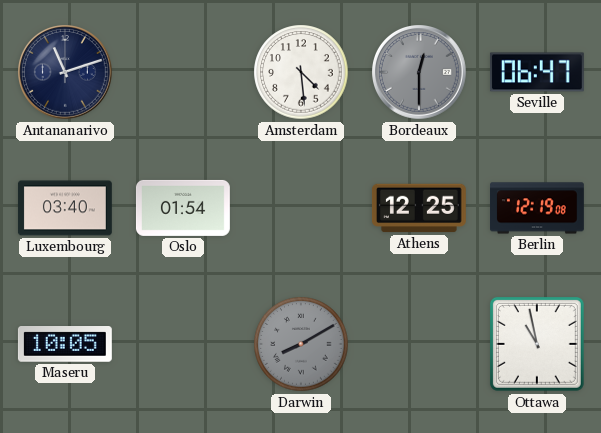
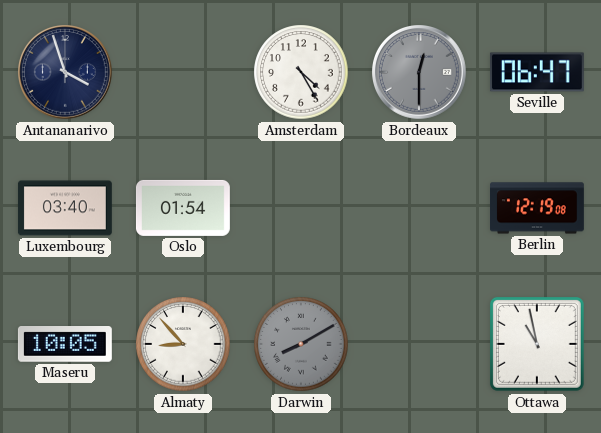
Antananarivo: 11:12 -> 3:57 (66, 73)
Amsterdam: 4:29 -> 4:25 (301, 72)
Athens: 12:25 -> none (419, 208)
Almaty: none -> 8:53 (183, 344)
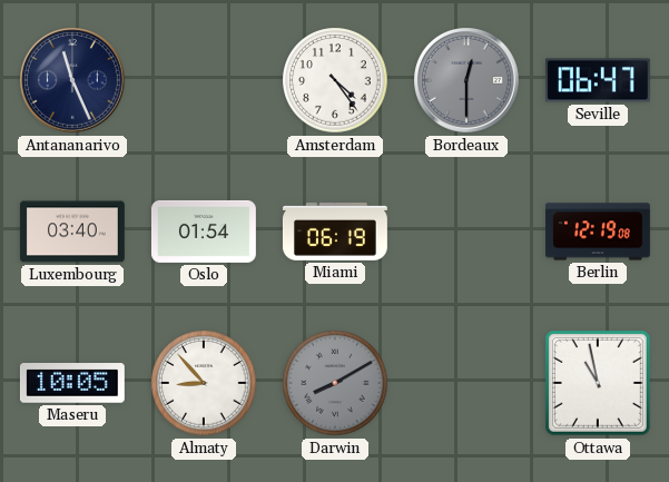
Antananarivo: 3:57 -> 11:26 (73, 81)
Amsterdam: 4:25 -> 4:24 (335, 80)
Miami: none -> 06:19 (335, 232)
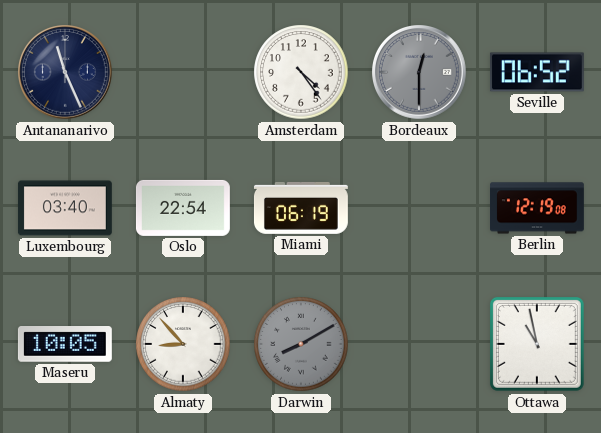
Seville: 06:47 -> 06:52 (537, 72)
Oslo: 01:54 -> 22:54 (183, 208)
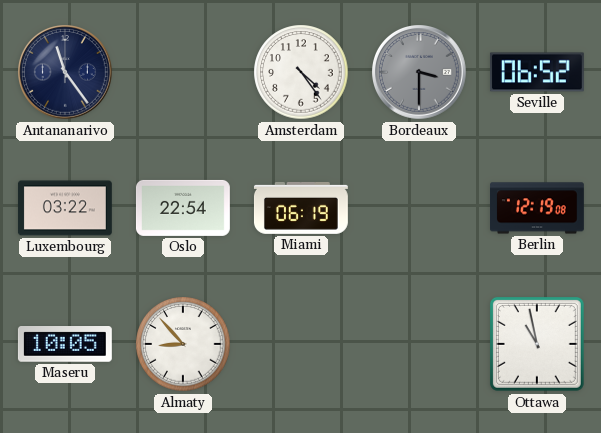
Antananarivo: 11:26 -> 11:24 (66, 73)
Bordeaux: 12:30 -> 3:30 (420, 73)
Luxembourg: 03:40 -> 03:22 (65, 208)
Darwin: 8:10 -> none (301, 344)
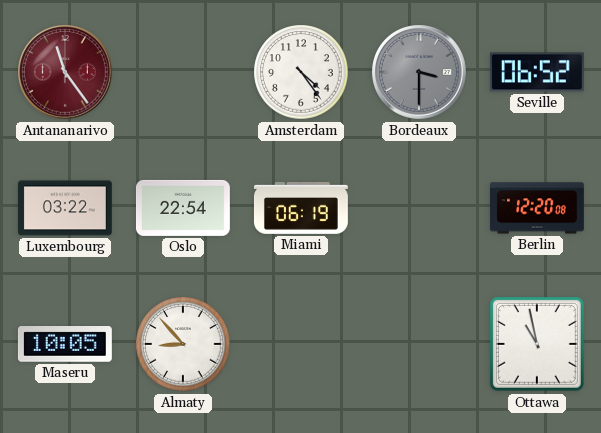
Antananarivo dial: navy -> burgundy (66, 73)
Berlin: 12:19 -> 12:20 (538, 208)
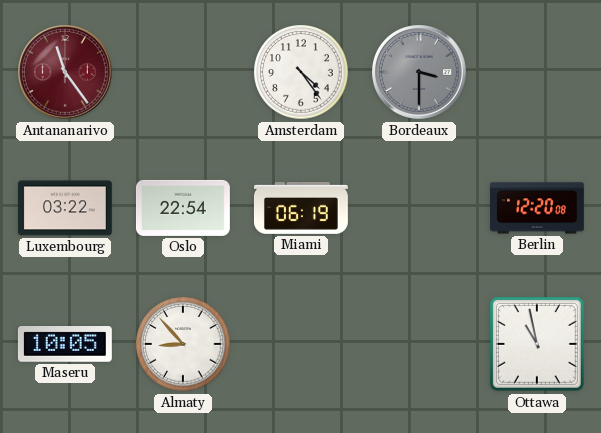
Seville: 06:52 -> none (537, 72)
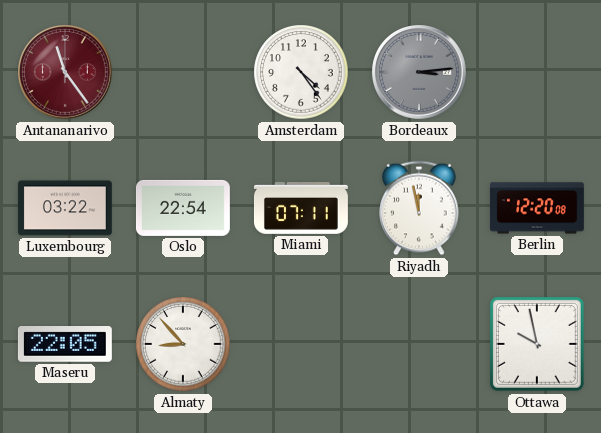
Bordeaux: 3:30 -> 3:14 (420, 73)
Miami: 06:19 -> 07:11 (301, 208)
Riyadh: none -> 11:58 (419, 208)
Maseru: 10:05 -> 22:05 (65, 345)
Ottawa: 10:58 -> 9:58 (537, 344)
